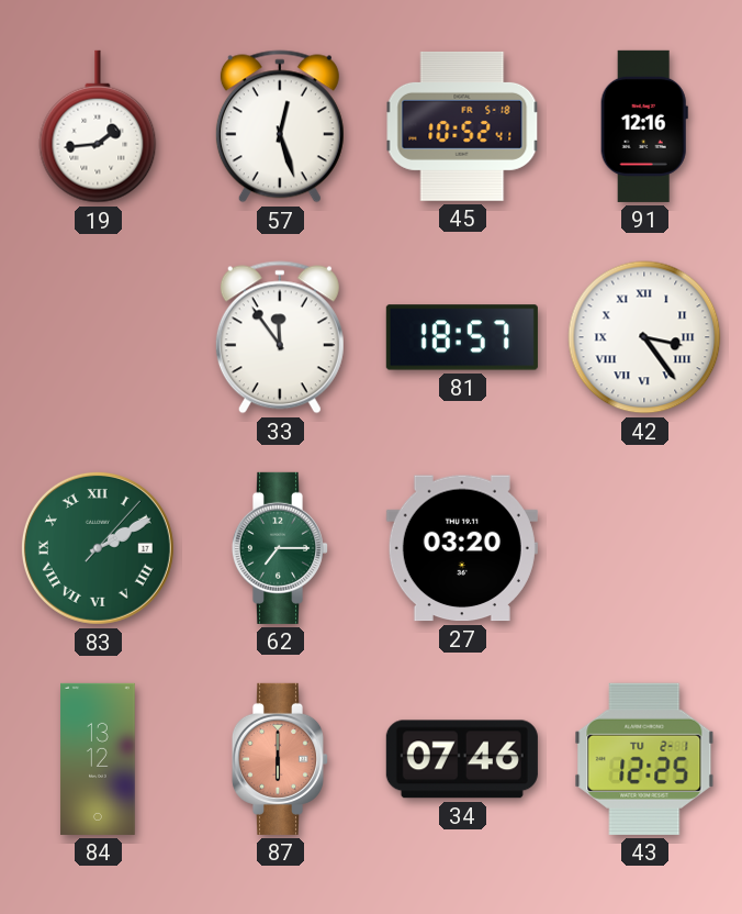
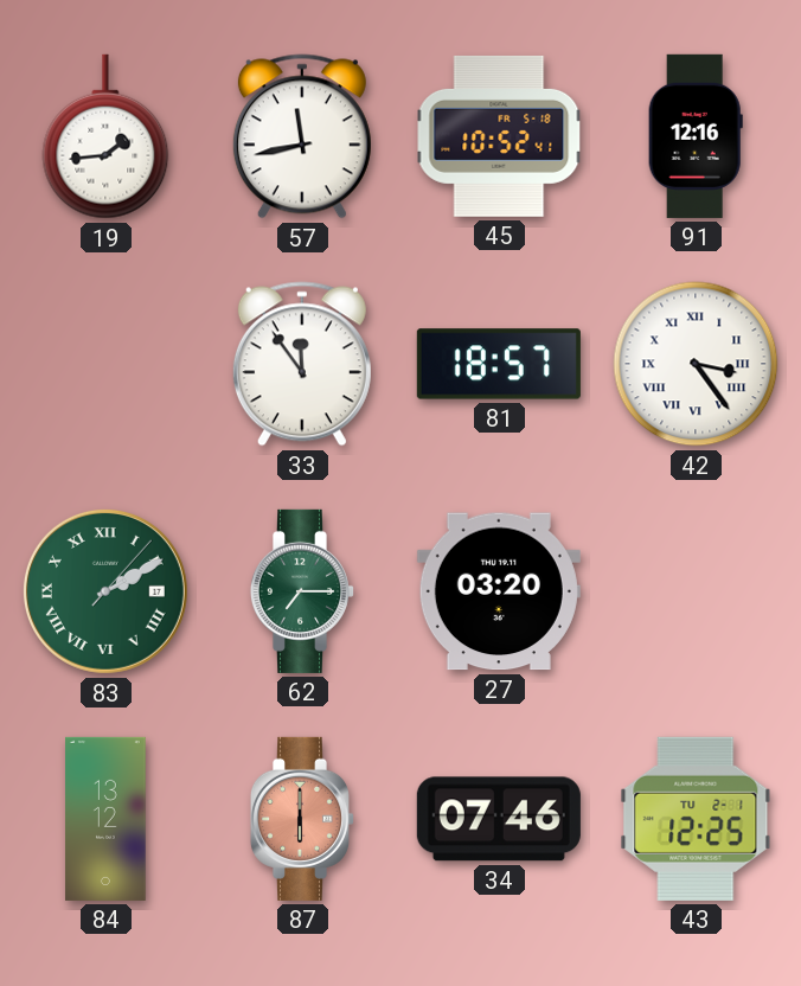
57: 12:27 -> 11:43 (302, 136)
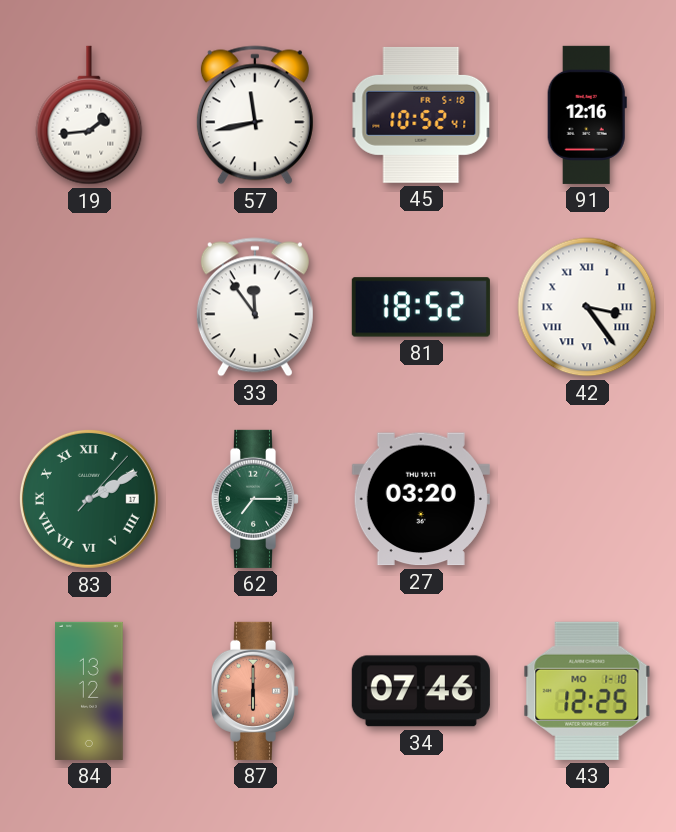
81: 18:57 -> 18:52 (421, 307)
43 date: TU 2-1 -> MO 1-10 (587, 691)
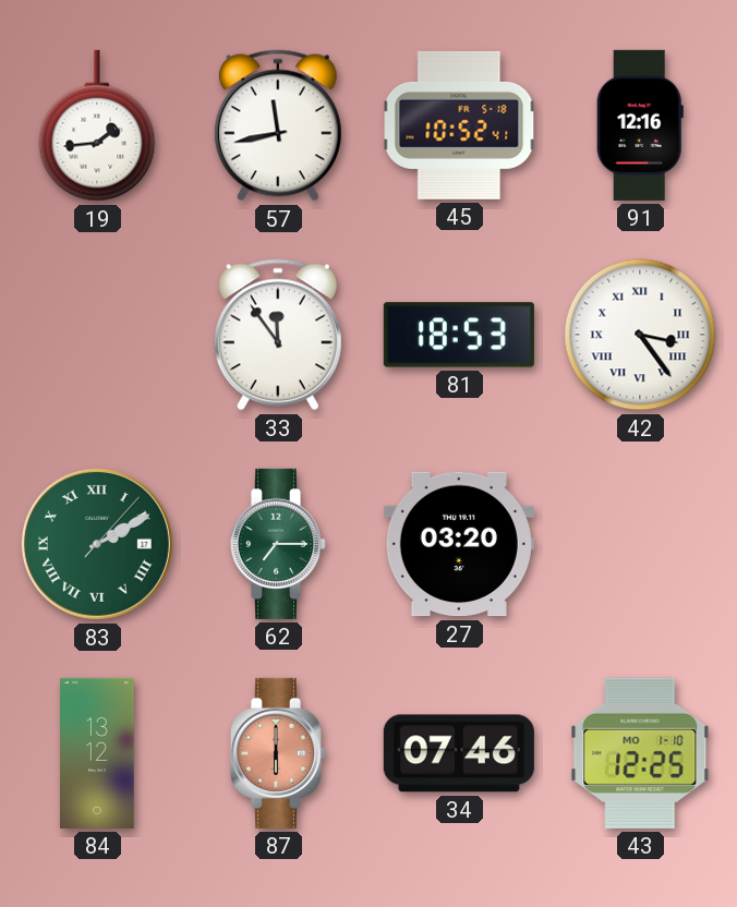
81: 18:52 -> 18:53 (459, 335)
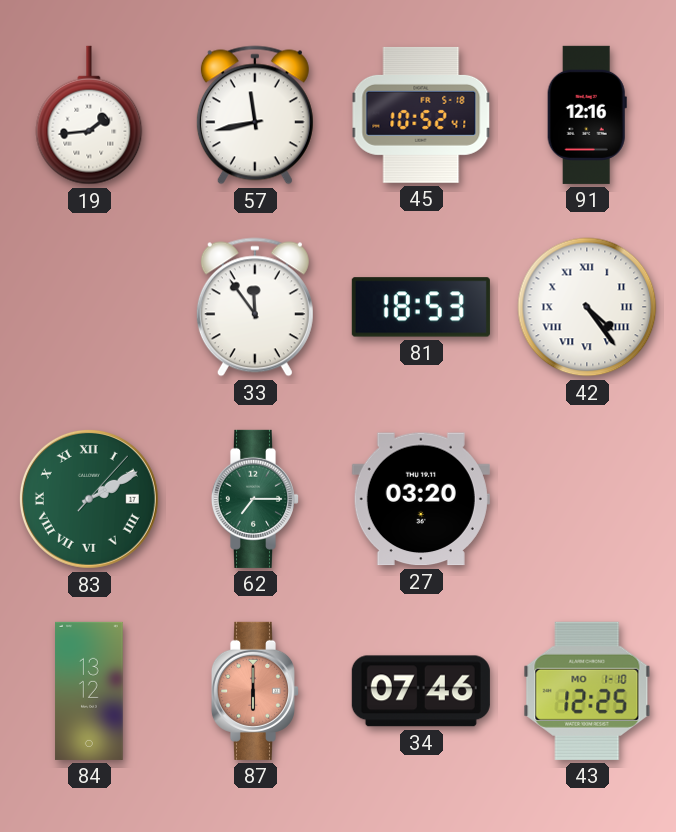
42: 3:24 -> 4:24 (587, 307)
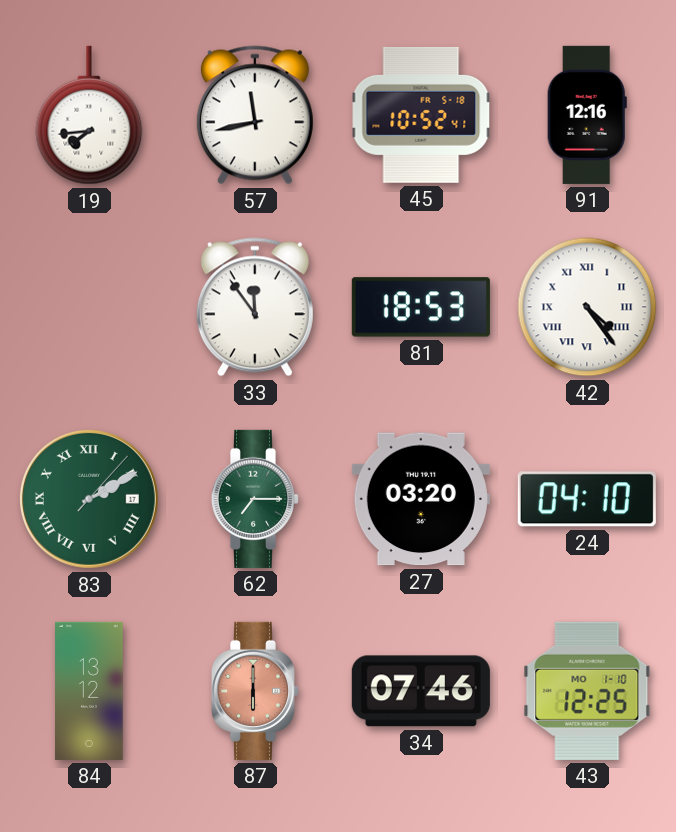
19: 1:44 -> 7:44 (89, 115)
24: none -> 04:10 (587, 499)
